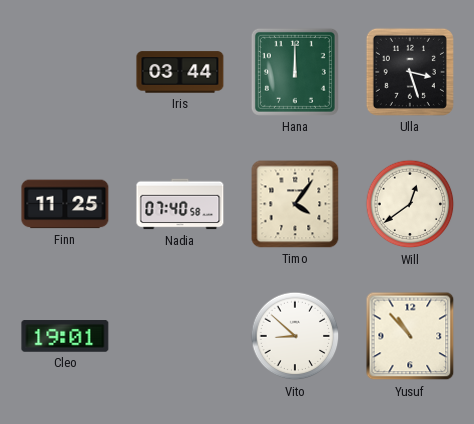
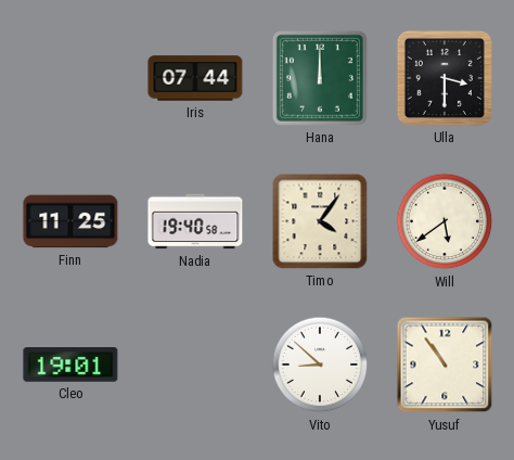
Iris: 03:44 -> 07:44 (195, 78)
Ulla: 3:27 -> 3:30 (445, 78)
Nadia: 07:40 -> 19:40 (195, 221)
Will: 12:39 -> 5:39 (445, 221)
Yusuf: 10:53 -> 10:54 (445, 365)
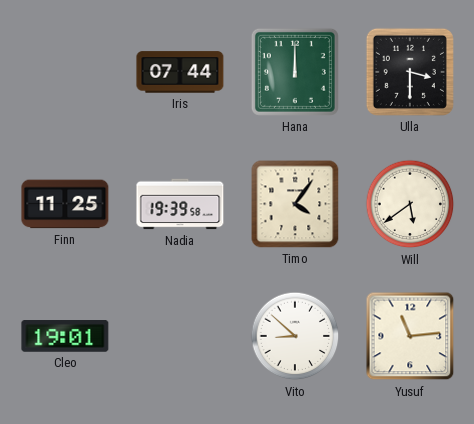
Nadia: 19:40 -> 19:39 (180, 204)
Yusuf: 10:54 -> 11:14 (410, 336)
